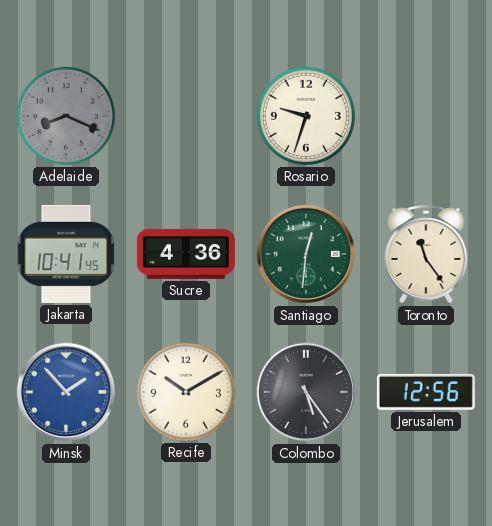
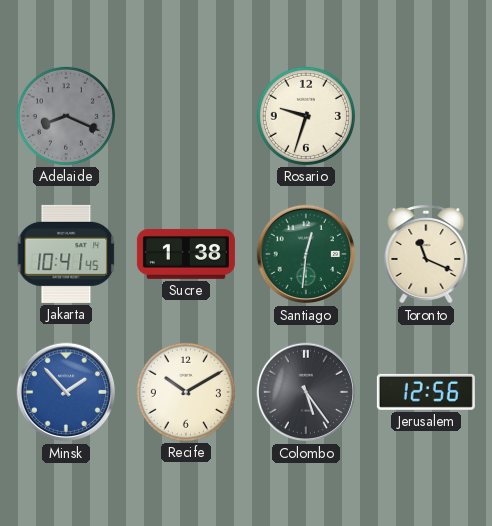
Sucre: 4:36 -> 1:38 (186, 254)
Toronto: 11:24 -> 11:19 (426, 254)
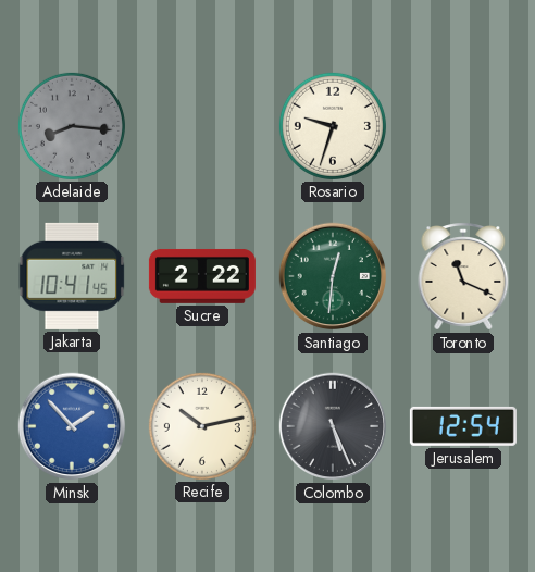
Adelaide: 8:19 -> 8:16 (72, 126)
Sucre: 1:38 -> 2:22 (202, 276)
Recife: 10:10 -> 10:13 (202, 426)
Colombo: 5:24 -> 5:26 (333, 426)
Jerusalem: 12:56 -> 12:54 (463, 426)
